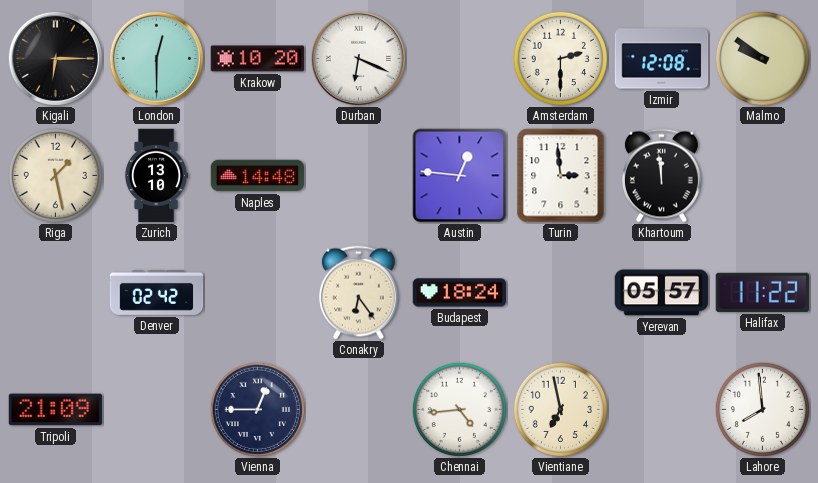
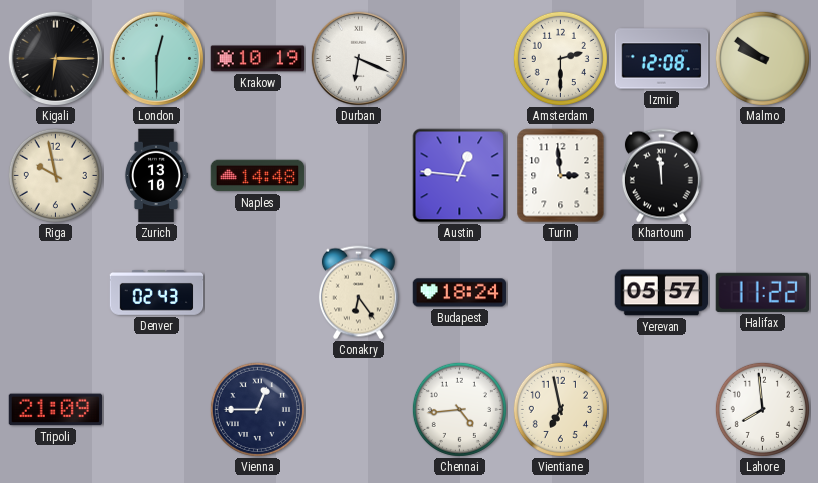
Krakow: 10:20 -> 10:19 (258, 59)
Riga: 1:28 -> 9:58 (55, 175)
Denver: 02:42 -> 02:43 (157, 292)
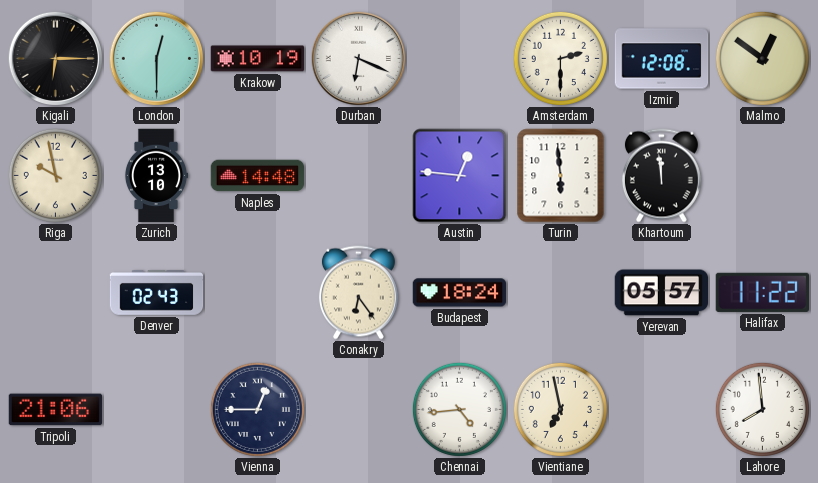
Malmo: 9:51 -> 12:51 (762, 58)
Turin: 2:59 -> 5:59 (561, 176)
Tripoli: 21:09 -> 21:06 (56, 410)
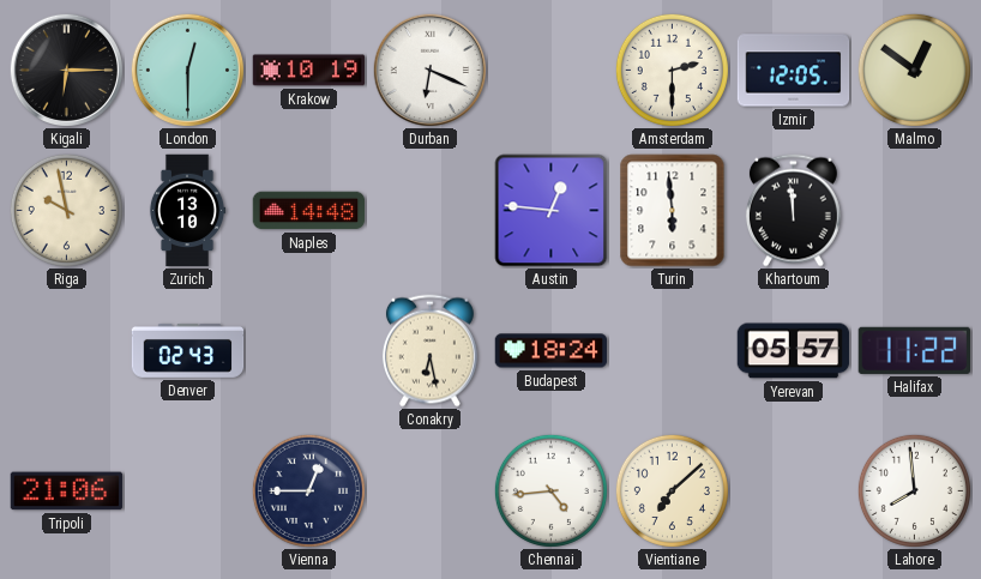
Izmir: 12:08 -> 12:05 (794, 71)
Conakry: 6:24 -> 6:28 (429, 351)
Vientiane: 6:58 -> 7:08 (672, 490)
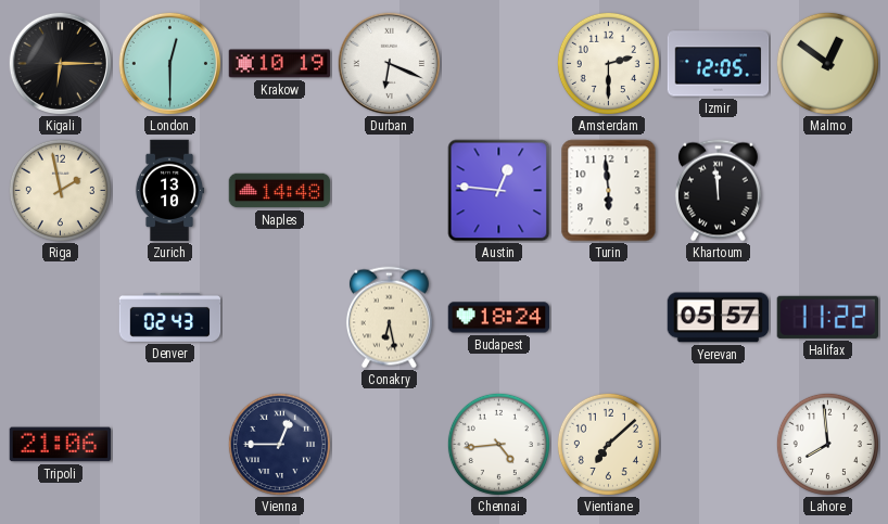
Riga: 9:58 -> 1:58 (60, 190)
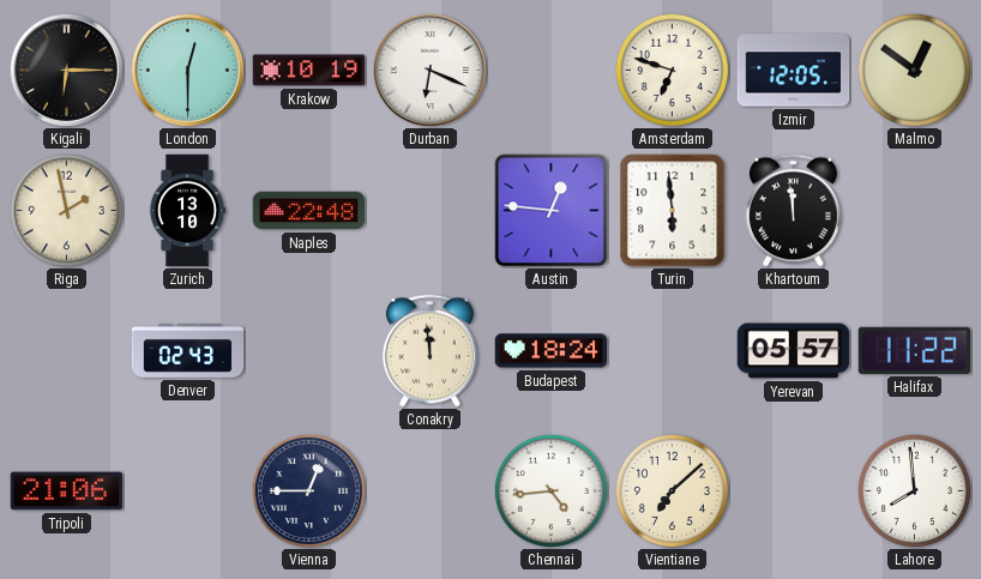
Amsterdam: 2:30 -> 6:48 (672, 70)
Naples: 14:48 -> 22:48 (309, 211)
Conakry: 6:28 -> 11:59 (429, 351)
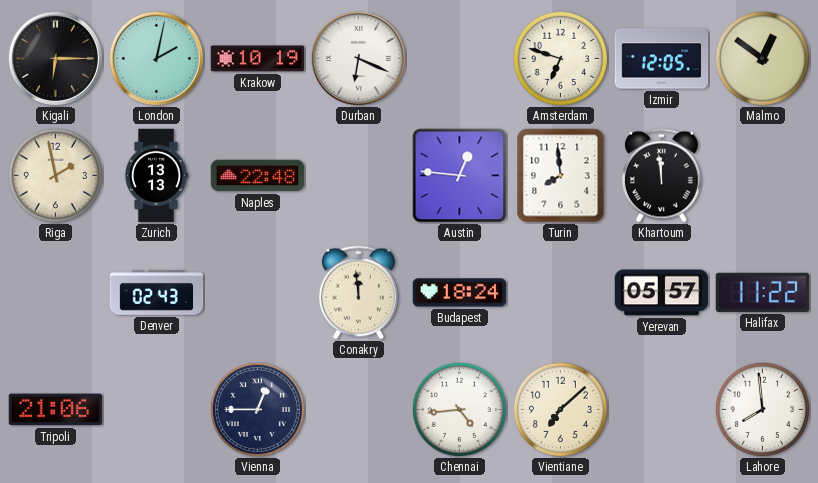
London: 12:30 -> 2:02 (156, 58)
Zurich: 13:10 -> 13:13 (156, 176)
Turin: 5:59 -> 7:59 (561, 176)
